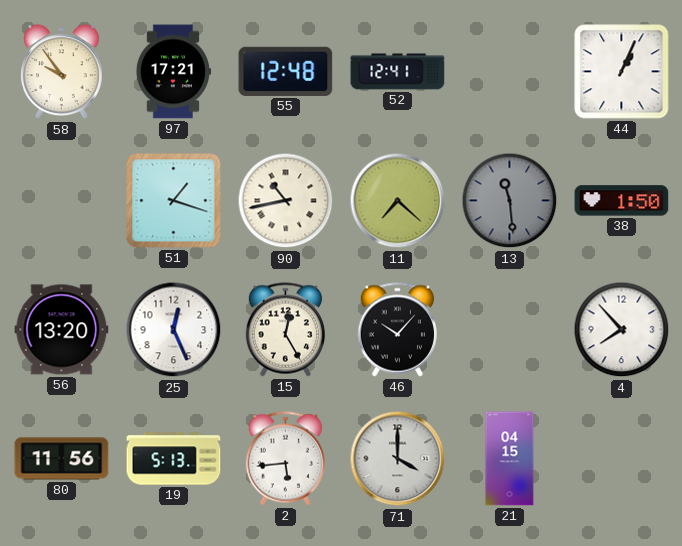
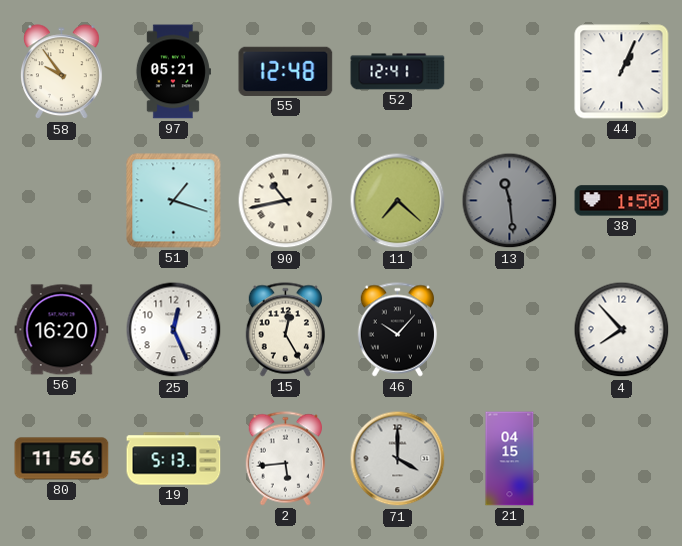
97: 17:21 -> 05:21 (173, 72)
56: 13:20 -> 16:20 (62, 330)
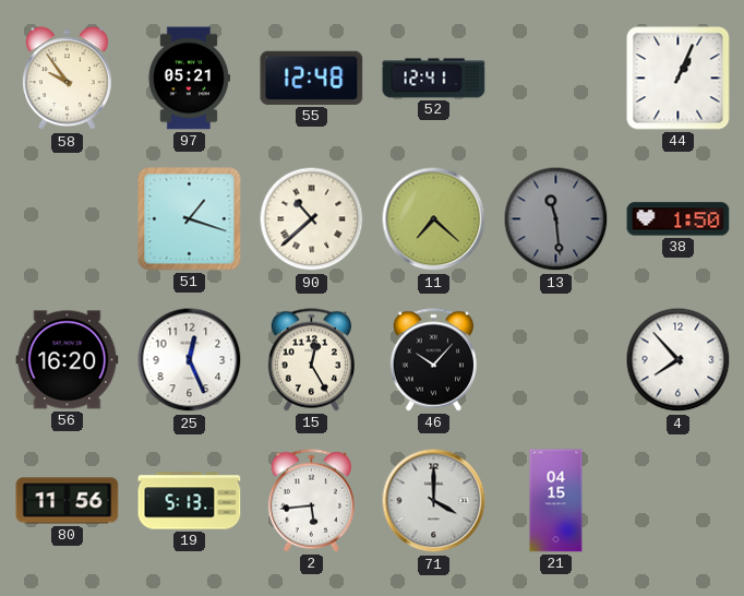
90: 10:43 -> 10:38 (312, 219)
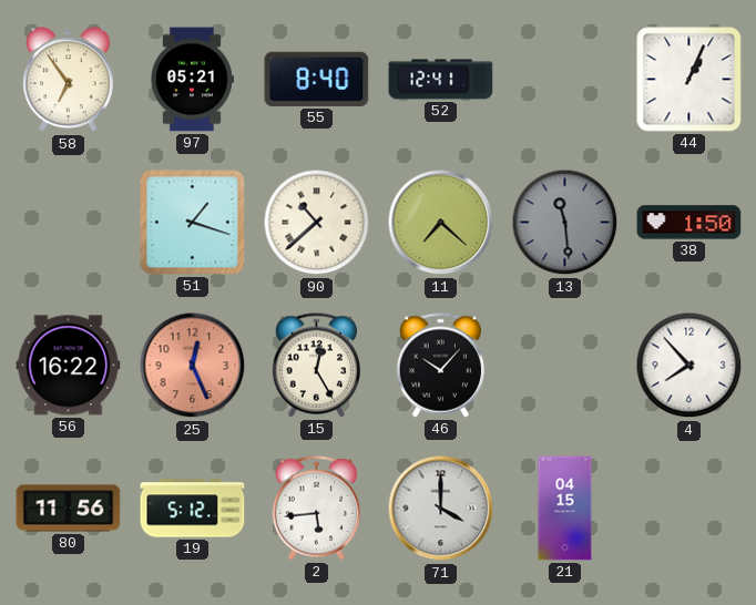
58: 9:54 -> 6:54 (69, 80)
55: 12:48 -> 8:40 (317, 79)
56: 16:20 -> 16:22 (69, 366)
25 dial: white -> salmon (193, 366)
19: 5:13 -> 5:12 (193, 509)
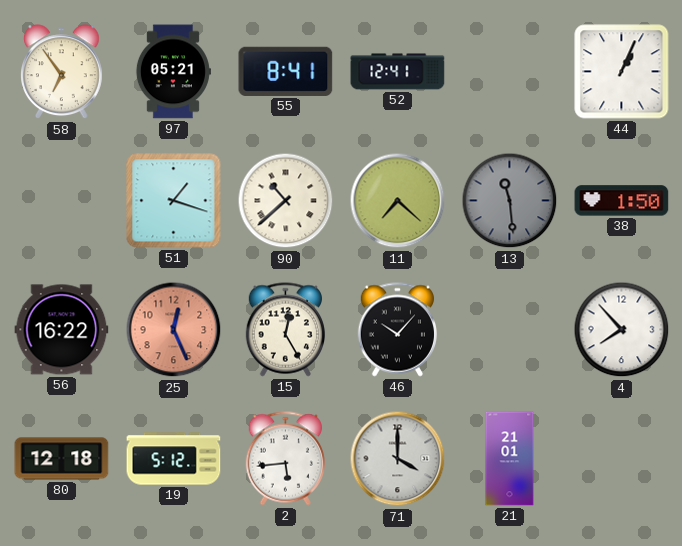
55: 8:40 -> 8:41 (286, 71)
80: 11:56 -> 12:18 (62, 459)
21: 04:15 -> 21:01 (510, 459)
